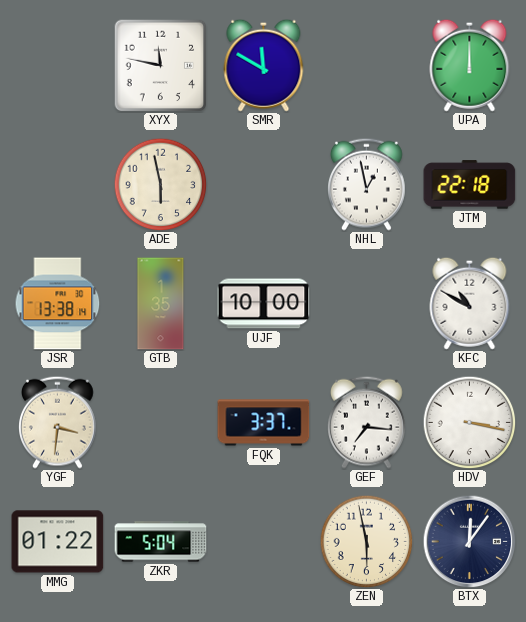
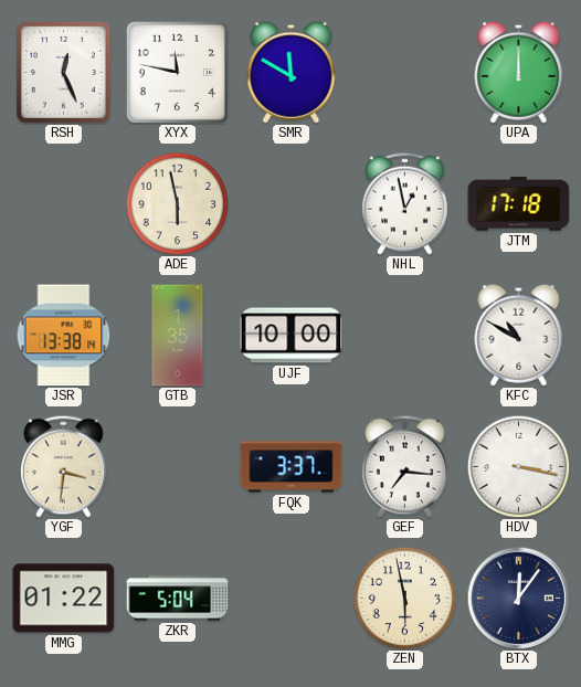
RSH: none -> 12:26 (63, 73)
JTM: 22:18 -> 17:18 (519, 204)
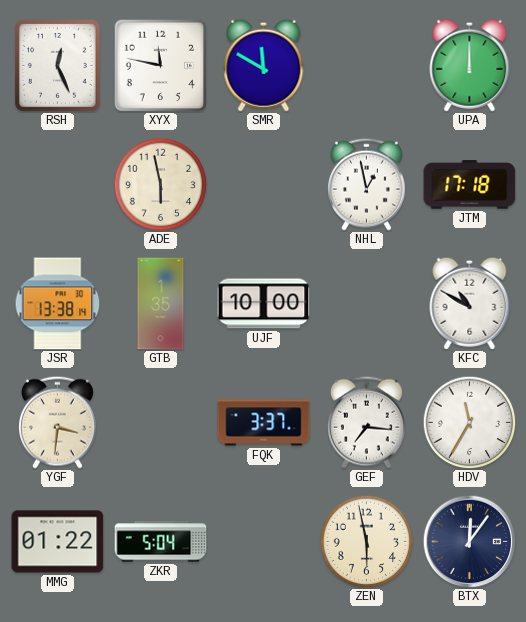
HDV: 3:17 -> 11:35 (469, 422)
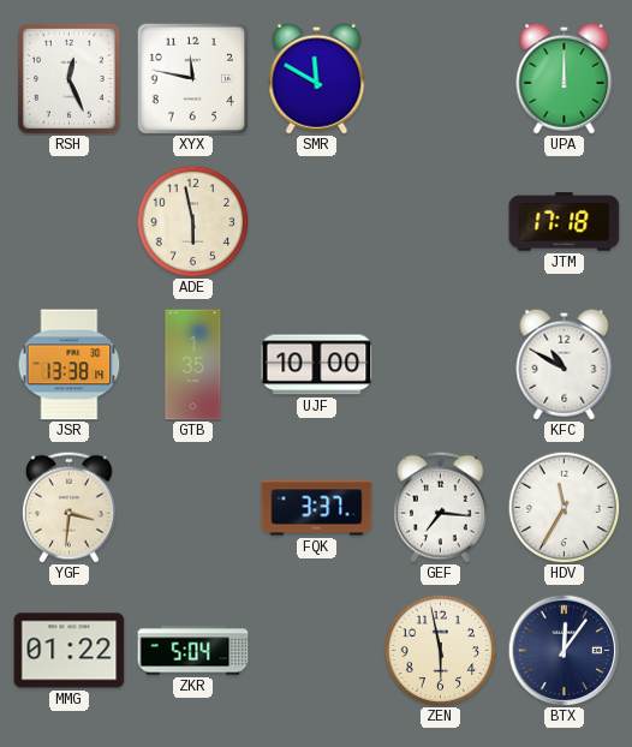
NHL: 12:58 -> none (367, 184)
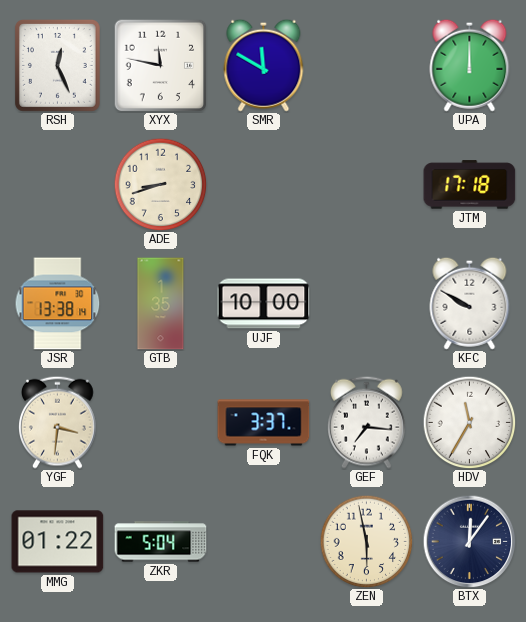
ADE: 5:58 -> 8:42 (160, 184)
KFC: 10:50 -> 9:50 (470, 303)
